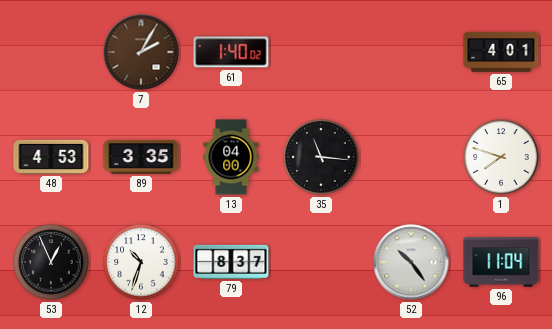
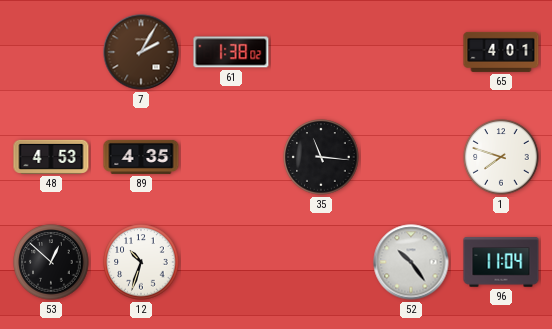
61: 1:40 -> 1:38 (231, 52)
89: 3:35 -> 4:35 (141, 157)
13: 04:00 -> none (231, 157)
53: 12:56 -> 12:52 (51, 262)
79: 8:37 -> none (231, 262)
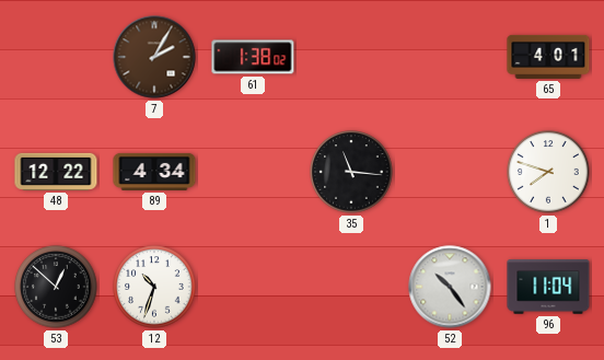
48: 4:53 -> 12:22 (56, 172)
89: 4:35 -> 4:34 (154, 172)
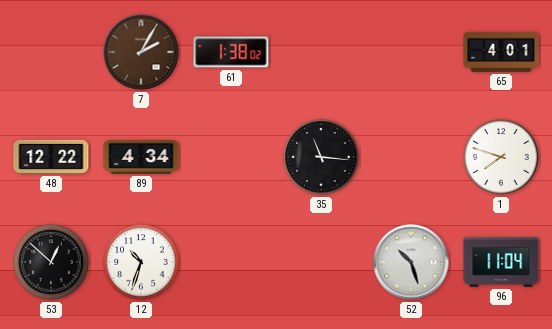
52: 10:24 -> 10:27 (411, 262)
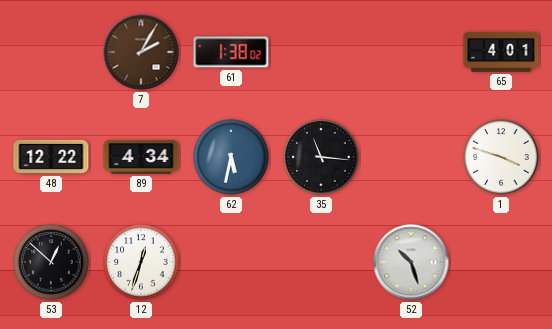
62: none -> 5:32 (231, 157)
1: 7:48 -> 3:48 (501, 157)
12: 10:33 -> 12:33 (141, 262)
96: 11:04 -> none (501, 262)
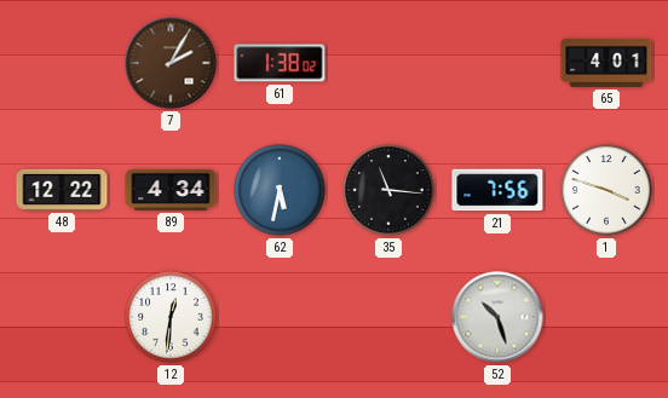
21: none -> 7:56 (497, 190)
53: 12:52 -> none (51, 262)
12: 12:33 -> 12:31 (171, 317)
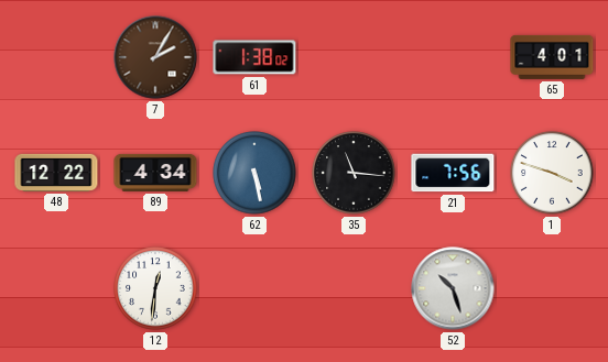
62: 5:32 -> 5:28 (254, 173)
